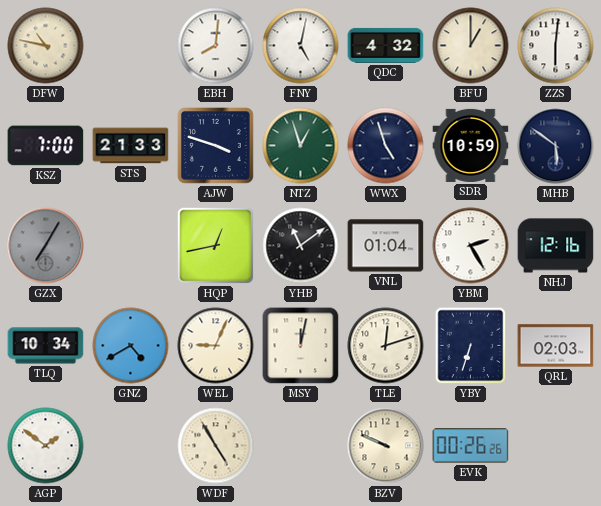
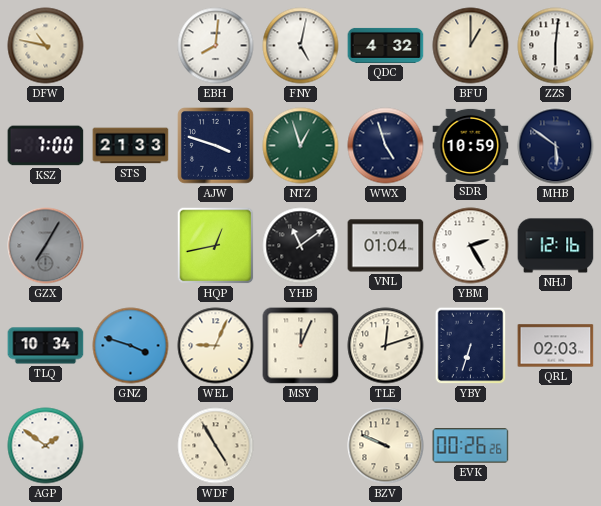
GNZ: 4:40 -> 3:48 (131, 346)
MSY: 12:02 -> 12:04 (301, 346)
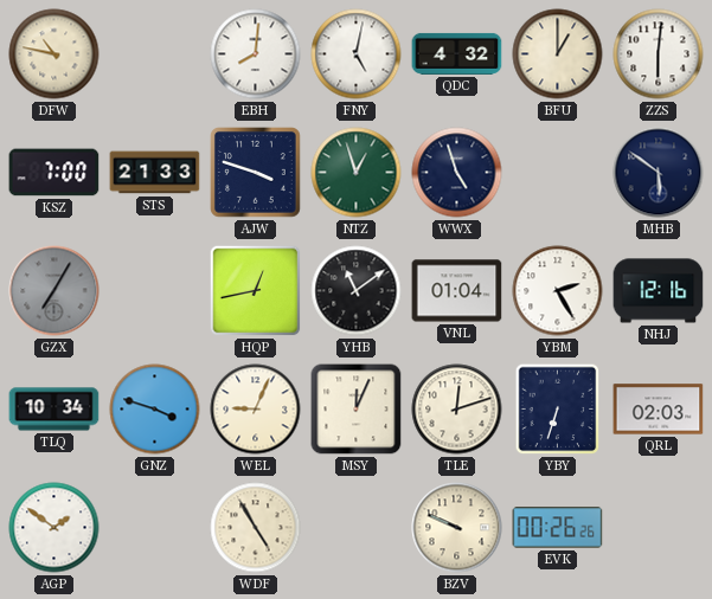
SDR: 10:59 -> none (471, 145)
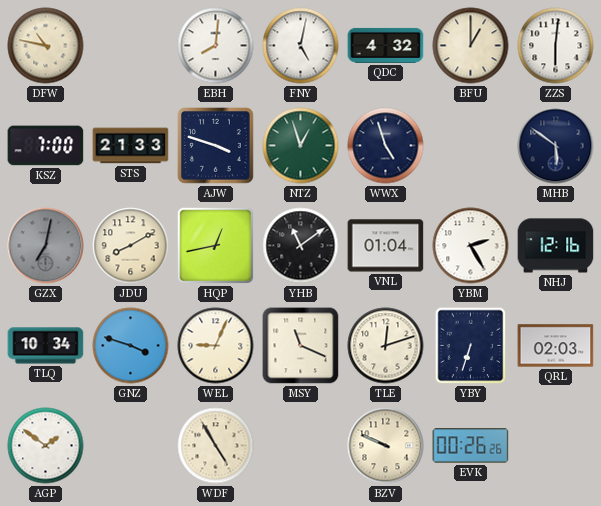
GZX: 7:05 -> 7:02 (46, 246)
JDU: none -> 8:10 (131, 246)
MSY: 12:04 -> 11:19 (301, 346)
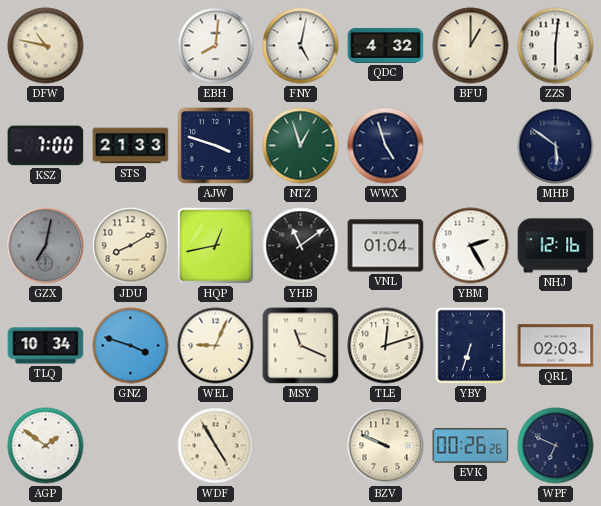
WPF: none -> 6:49 (556, 446)
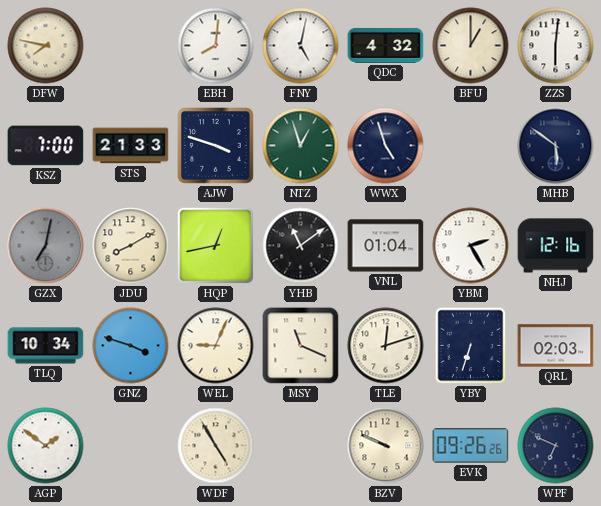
DFW: 10:47 -> 7:47 (46, 46)
EVK: 00:26 -> 09:26 (471, 446)
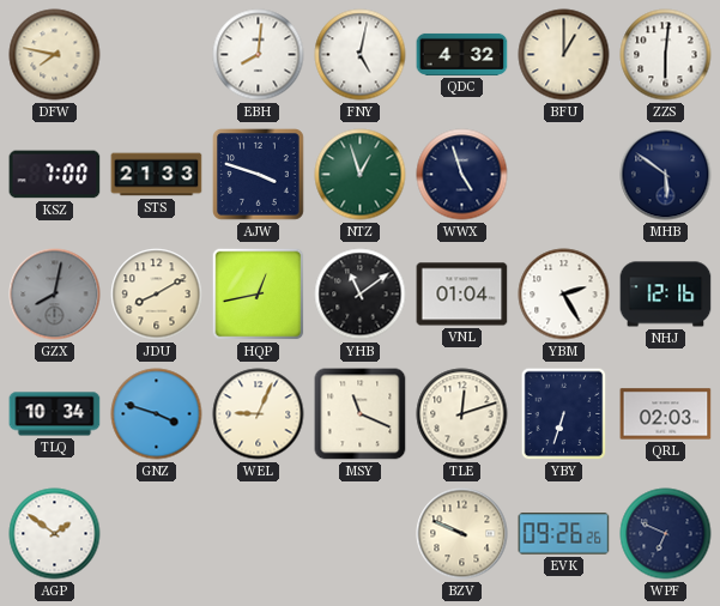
GZX: 7:02 -> 8:02 (55, 295)
WDF: 4:55 -> none (216, 446)
